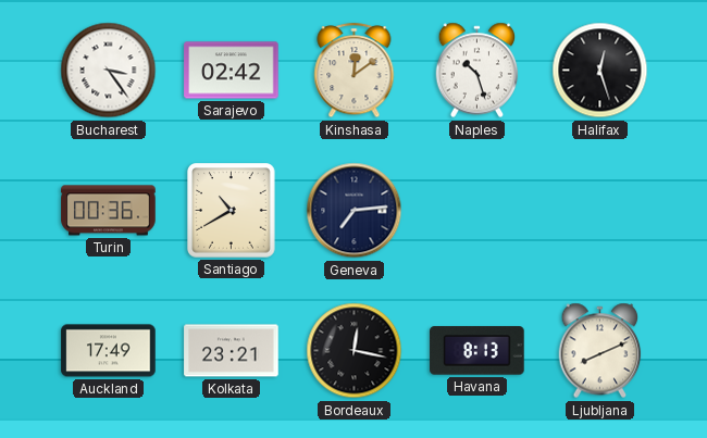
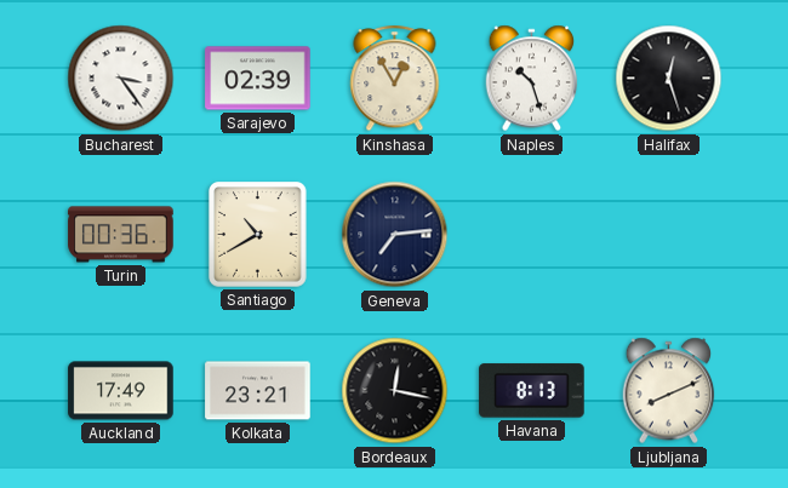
Sarajevo: 02:42 -> 02:39 (258, 79)
Kinshasa: 12:09 -> 12:55 (395, 79)
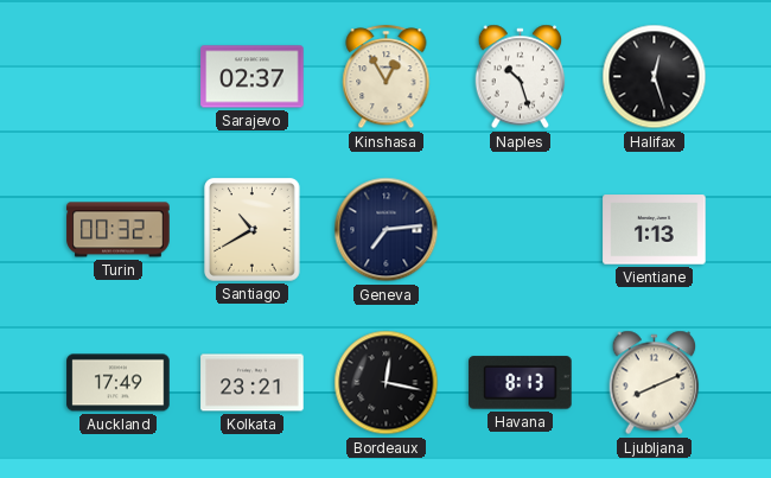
Bucharest: 3:24 -> none (121, 79)
Sarajevo: 02:39 -> 02:37 (253, 77)
Turin: 00:36 -> 00:32 (119, 230)
Vientiane: none -> 1:13 (655, 230)
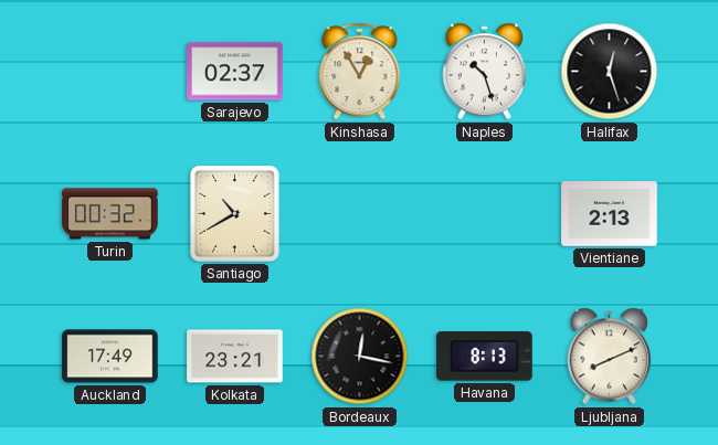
Geneva: 7:14 -> none (387, 230)
Vientiane: 1:13 -> 2:13 (610, 214)
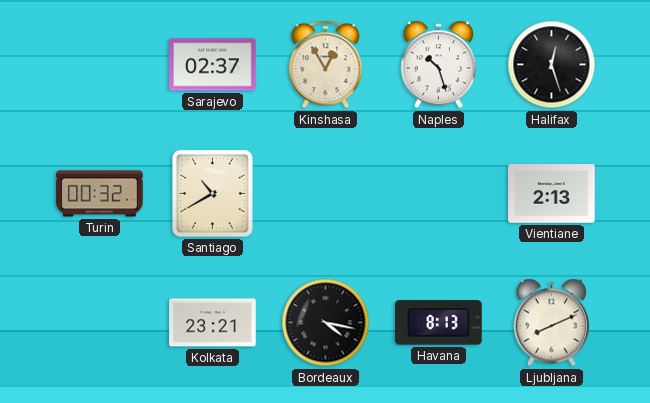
Auckland: 17:49 -> none (110, 357)
Bordeaux: 12:17 -> 4:17 (326, 323)
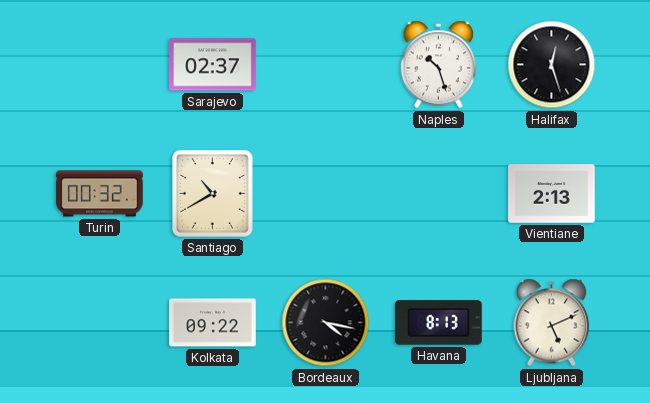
Kinshasa: 12:55 -> none (326, 65)
Kolkata: 23:21 -> 09:22 (213, 323)
Ljubljana: 8:11 -> 5:11 (552, 323)
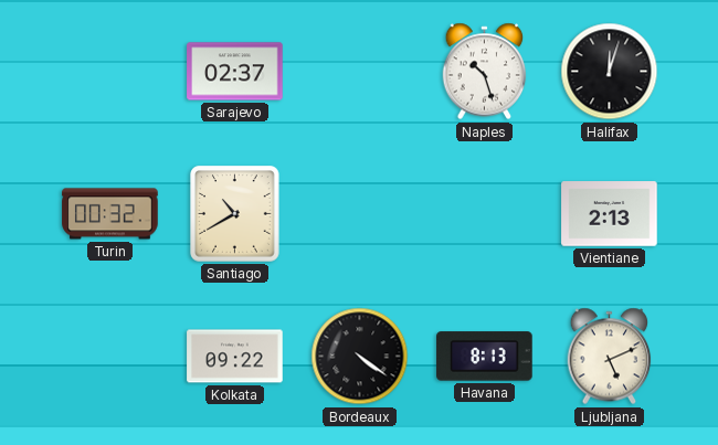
Halifax: 12:27 -> 12:03 (610, 72)
Bordeaux: 4:17 -> 4:21 (360, 357)
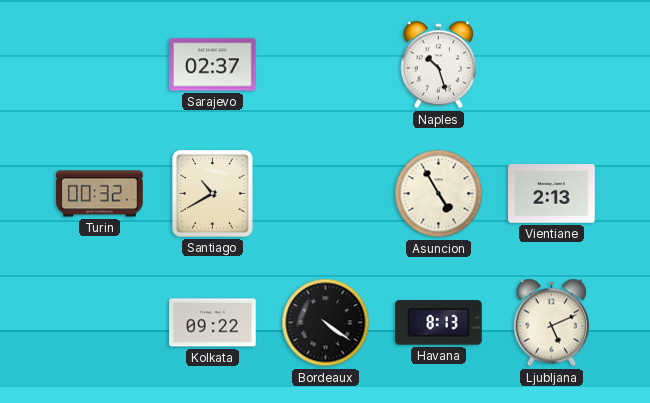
Halifax: 12:03 -> none (610, 72)
Asuncion: none -> 4:55 (439, 194)
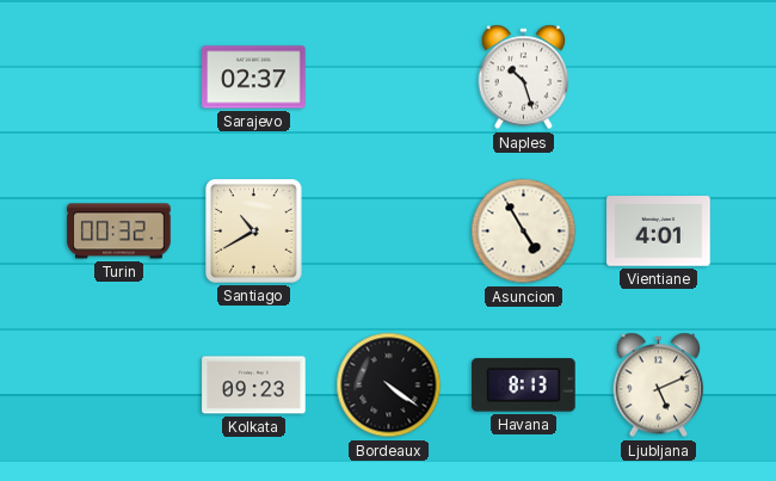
Vientiane: 2:13 -> 4:01 (659, 232)
Kolkata: 09:22 -> 09:23 (254, 386)
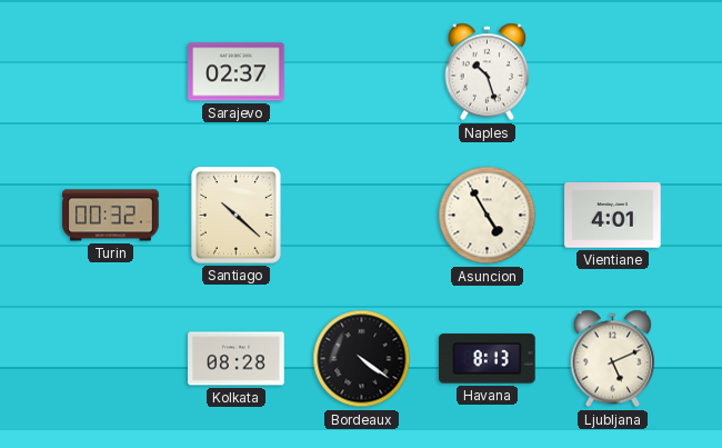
Santiago: 10:40 -> 10:22 (237, 216)
Kolkata: 09:23 -> 08:28 (237, 359)
